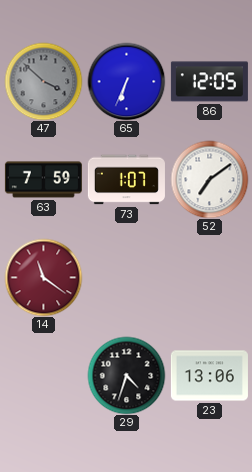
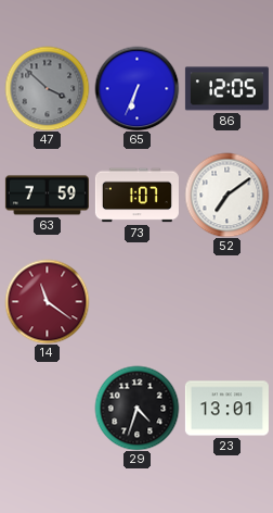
23: 13:06 -> 13:01 (226, 409)
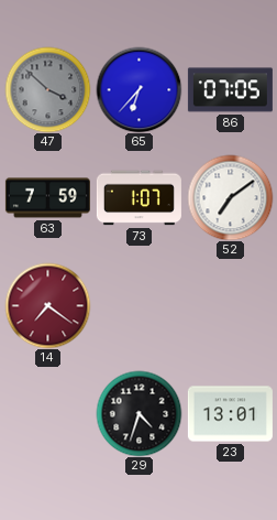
65: 6:34 -> 6:37 (138, 89)
86: 12:05 -> 07:05 (230, 90)
14: 11:21 -> 7:21 (47, 305)
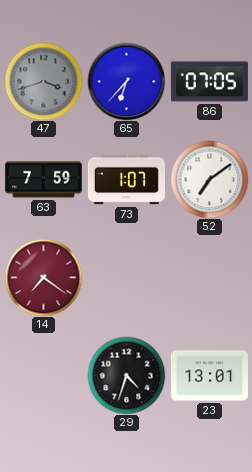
47: 3:52 -> 3:42 (43, 81)
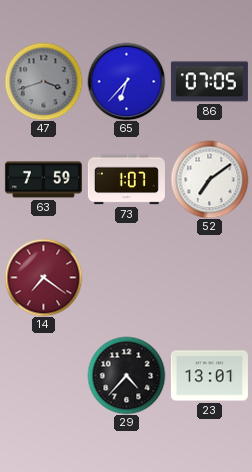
29: 4:33 -> 4:37 (126, 375)
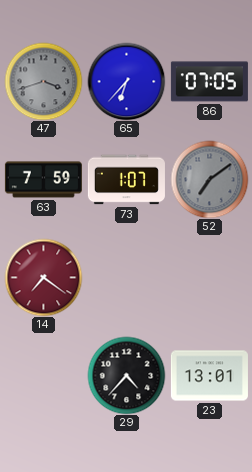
52 dial: white -> grey (209, 179)
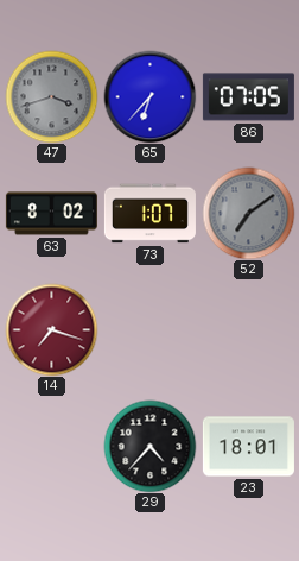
63: 7:59 -> 8:02 (51, 214)
14: 7:21 -> 7:18 (51, 329)
23: 13:01 -> 18:01 (248, 447)
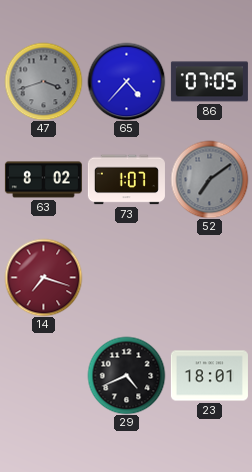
65: 6:37 -> 4:37 (126, 81)
29: 4:37 -> 4:41 (126, 375)
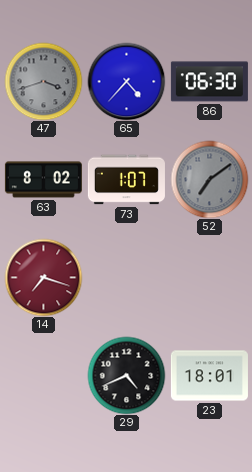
86: 07:05 -> 06:30 (209, 82)
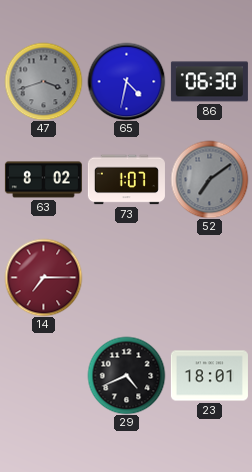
65: 4:37 -> 4:32 (126, 81)
14: 7:18 -> 7:15 (43, 277)
